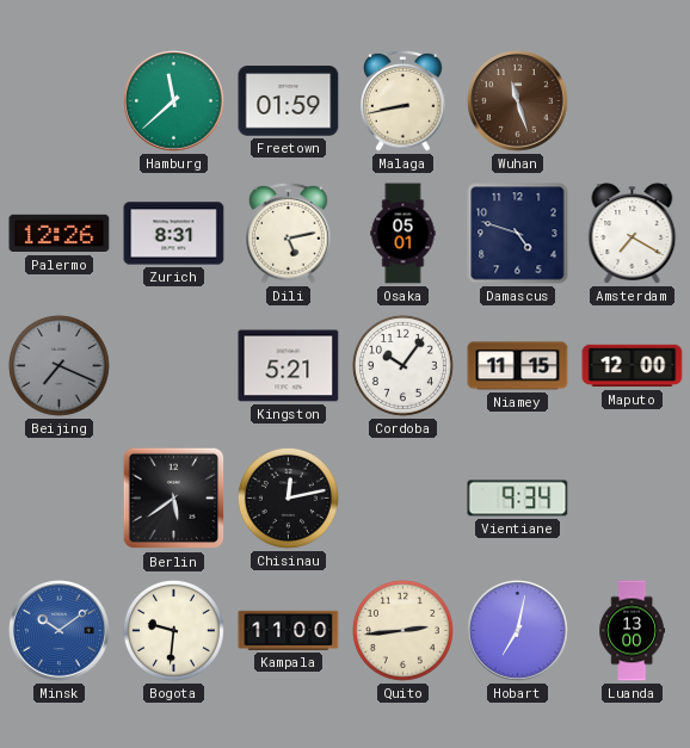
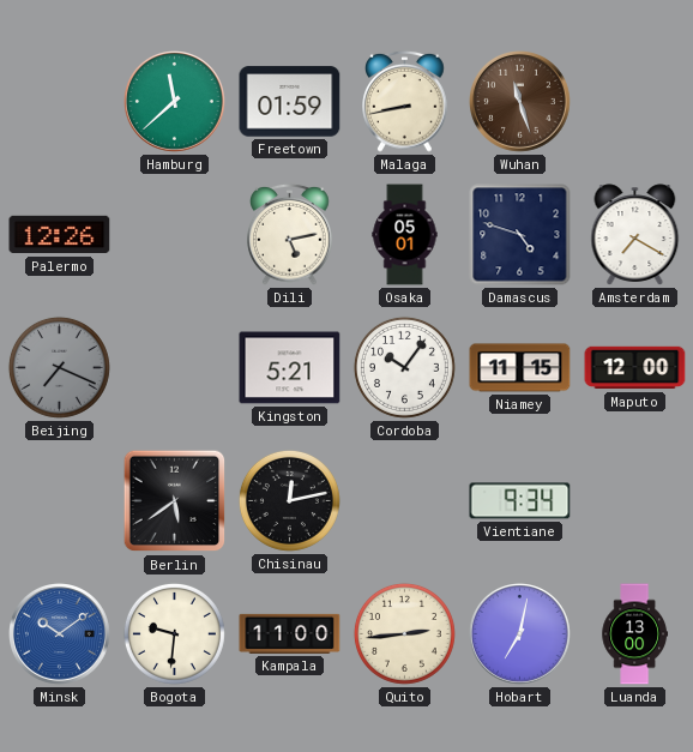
Zurich: 8:31 -> none (174, 234)
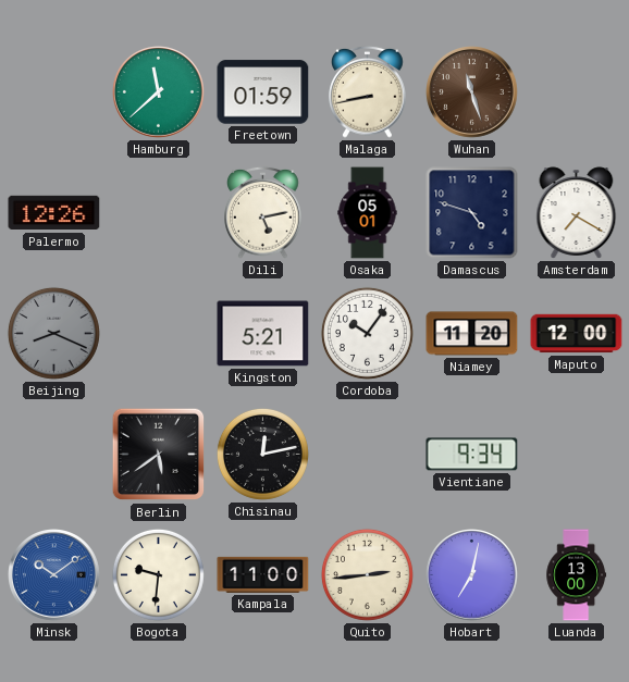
Beijing: 7:19 -> 8:19 (53, 333)
Niamey: 11:15 -> 11:20 (472, 334)
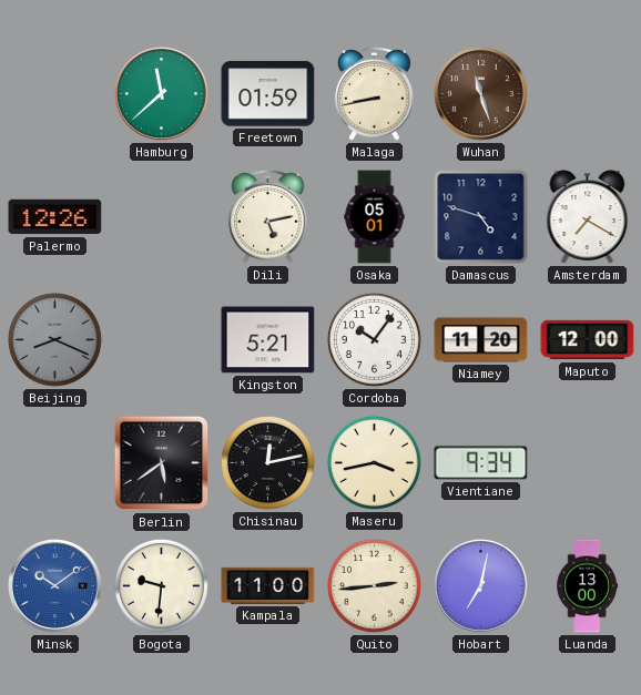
Maseru: none -> 3:43 (374, 462)
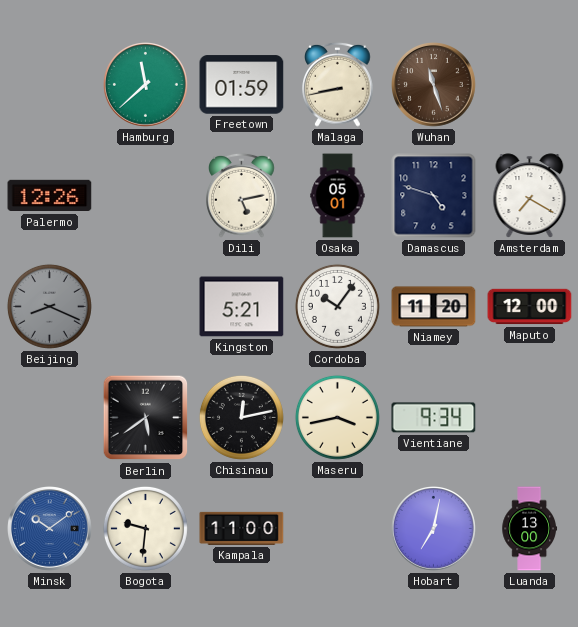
Quito: 2:44 -> none (374, 585)
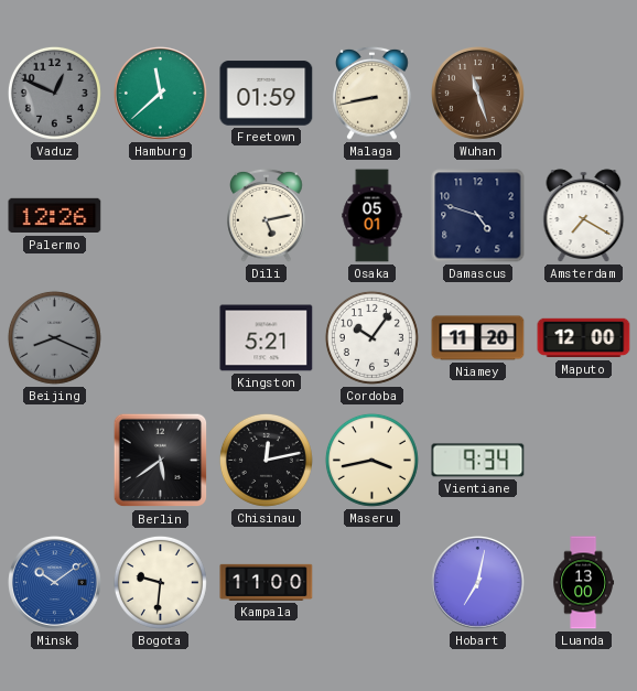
Vaduz: none -> 12:49 (54, 93)
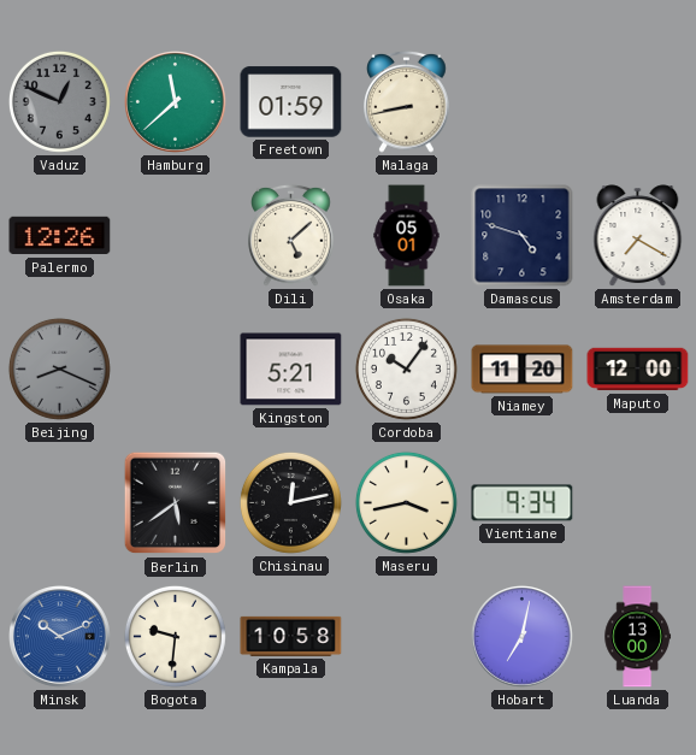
Wuhan: 11:27 -> none (478, 94)
Dili: 5:13 -> 5:08 (291, 235)
Minsk: 10:09 -> 10:11 (60, 637)
Kampala: 11:00 -> 10:58 (291, 636)
